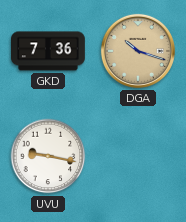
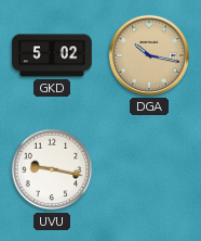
GKD: 7:36 -> 5:02 (53, 55)
DGA: 10:18 -> 10:17 (149, 55)
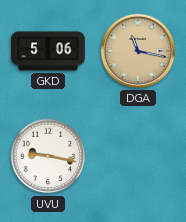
GKD: 5:02 -> 5:06 (49, 51)
DGA: 10:17 -> 11:17 (138, 51)
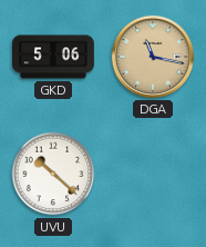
UVU: 9:17 -> 10:22 (53, 174)
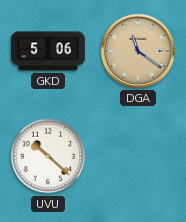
DGA: 11:17 -> 11:21 (138, 51)
